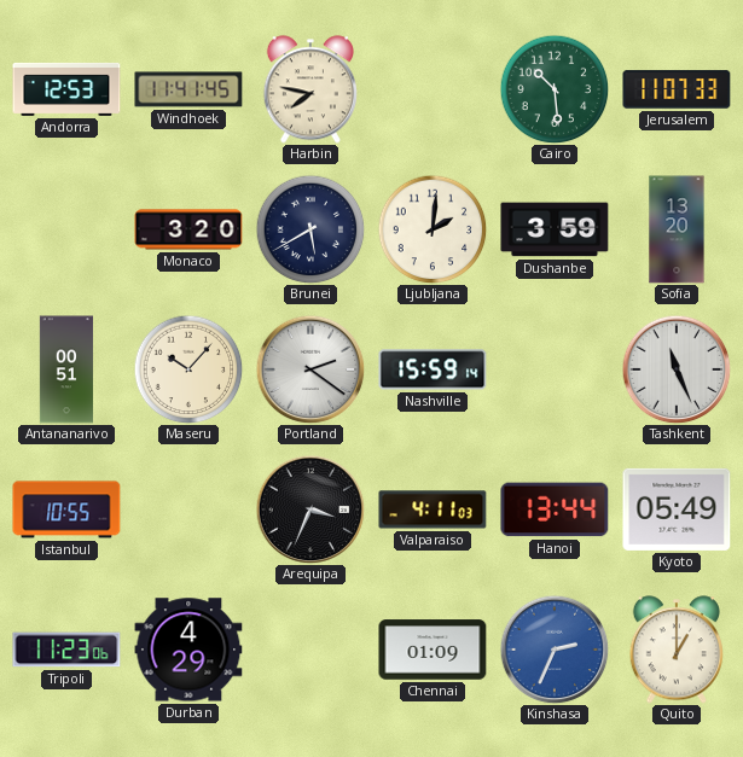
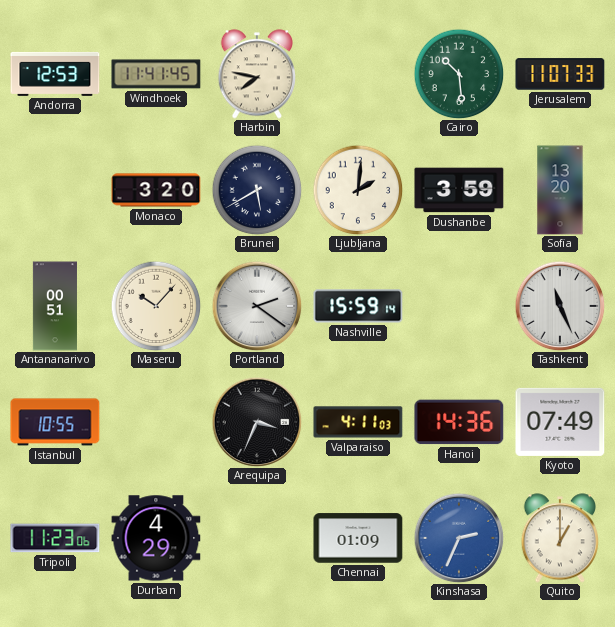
Hanoi: 13:44 -> 14:36 (459, 422)
Kyoto: 05:49 -> 07:49 (560, 422)
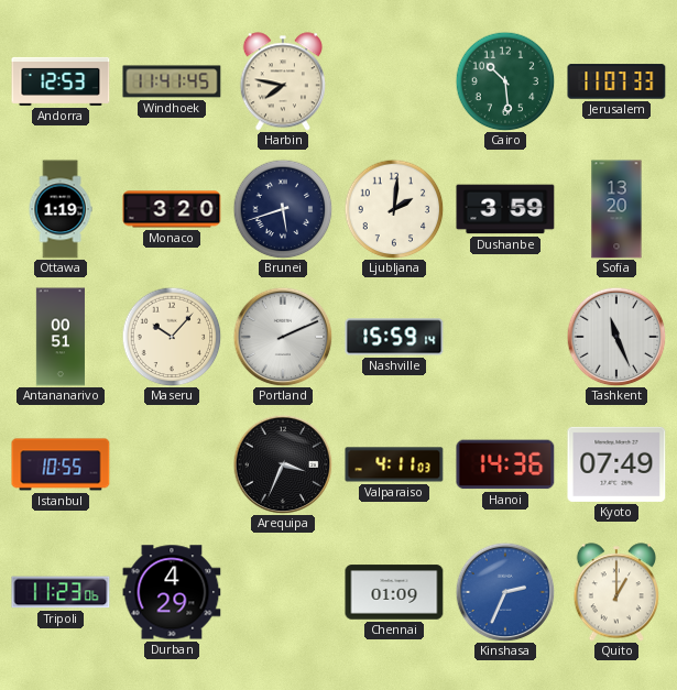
Ottawa: none -> 1:19 (61, 209)
Brunei: 5:40 -> 5:42 (283, 209)
Portland: 2:21 -> 2:11 (283, 337)
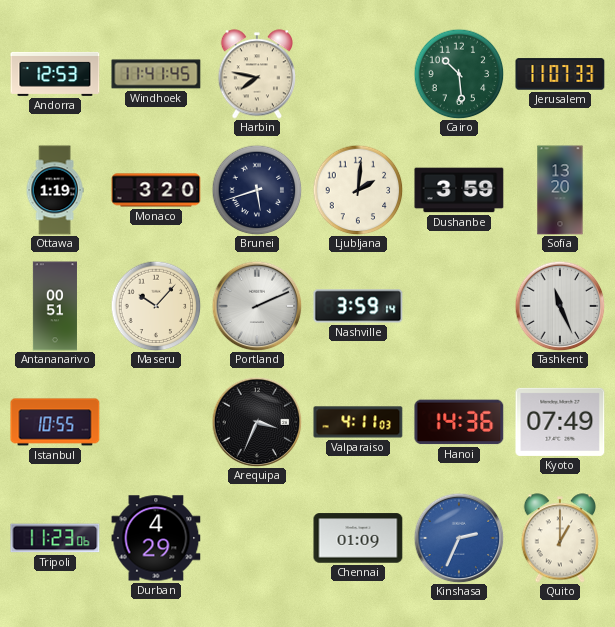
Nashville: 15:59 -> 3:59 (358, 306)
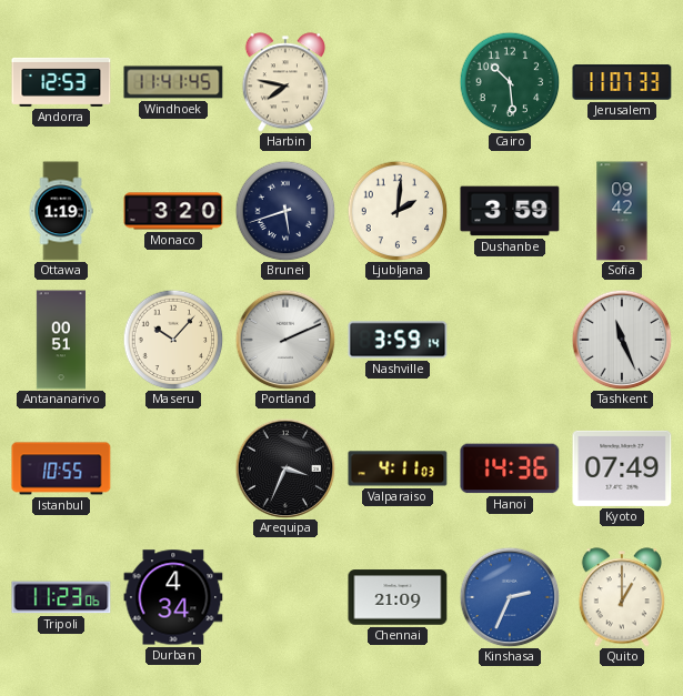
Sofia: 13:20 -> 09:42 (622, 211)
Durban: 4:29 -> 4:34 (173, 597)
Chennai: 01:09 -> 21:09 (398, 597)
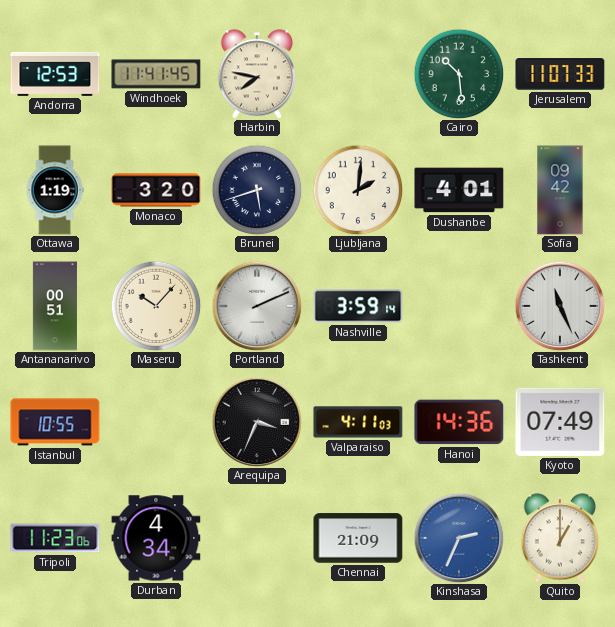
Dushanbe: 3:59 -> 4:01 (459, 190)
